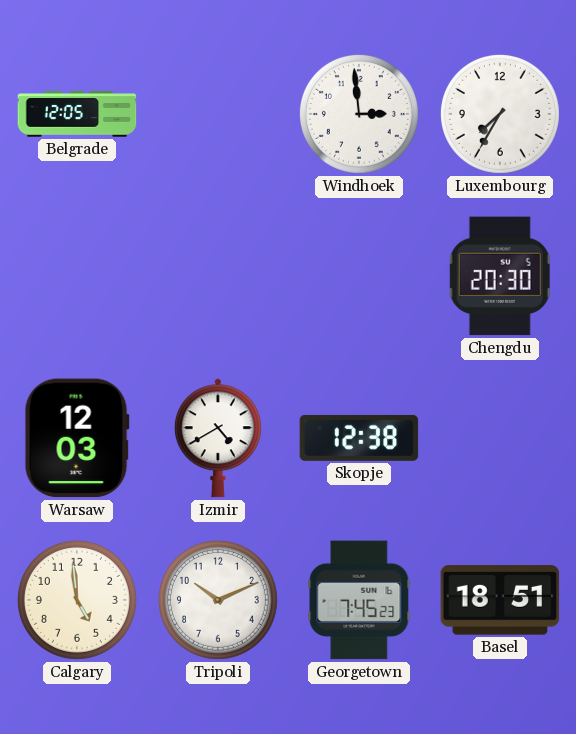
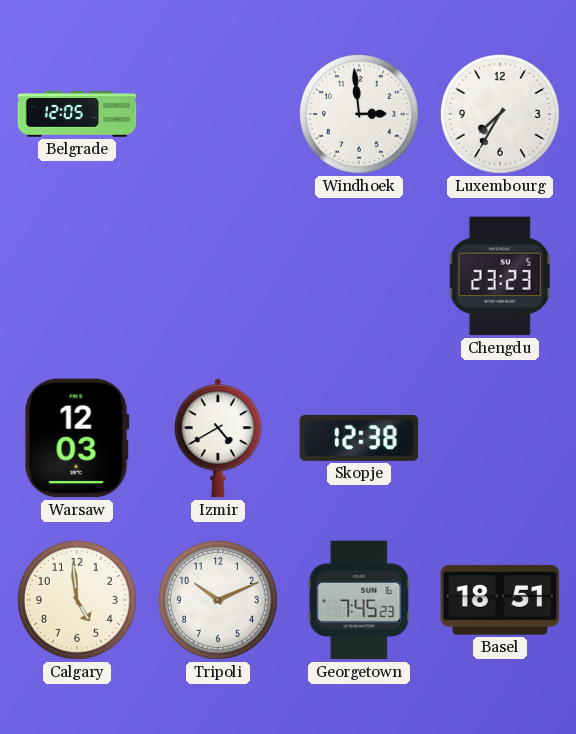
Chengdu: 20:30 -> 23:23 (500, 276)
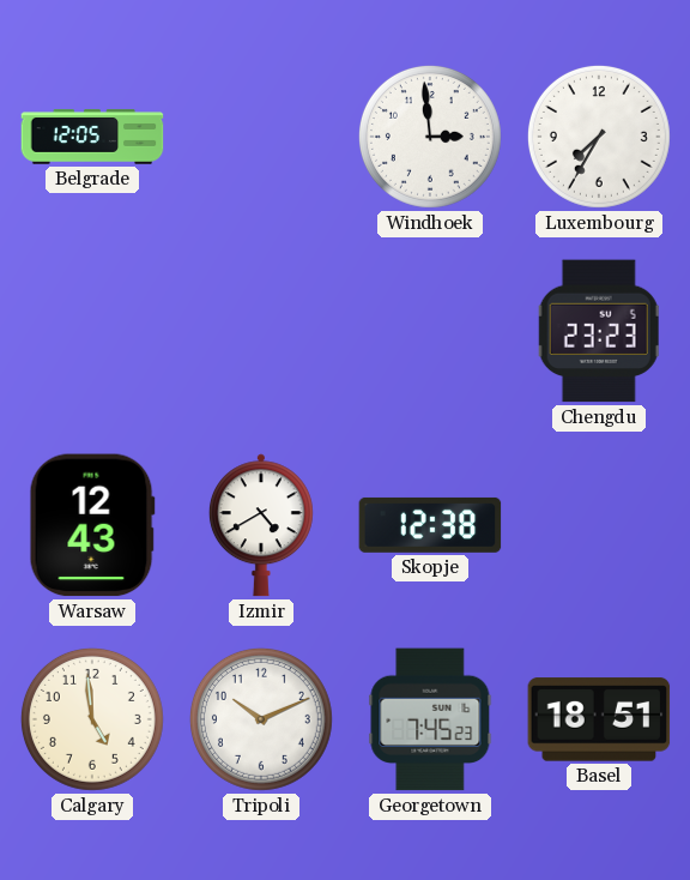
Warsaw: 12:03 -> 12:43 (92, 525)
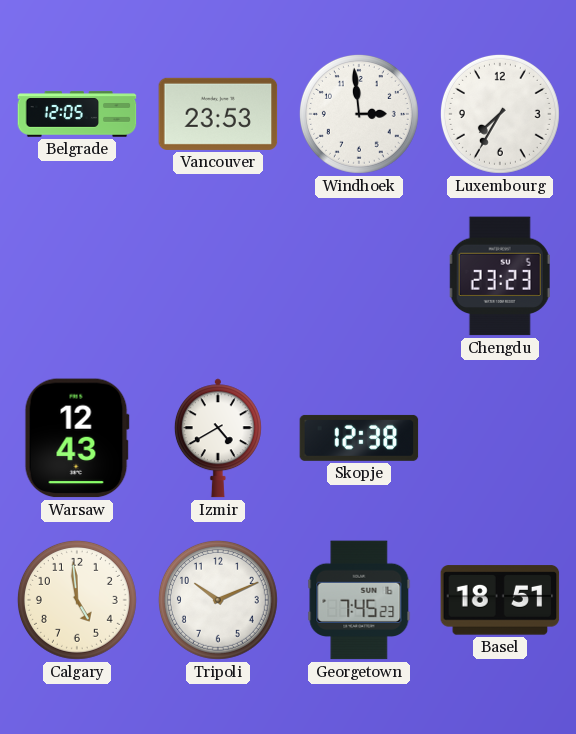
Vancouver: none -> 23:53 (218, 114)
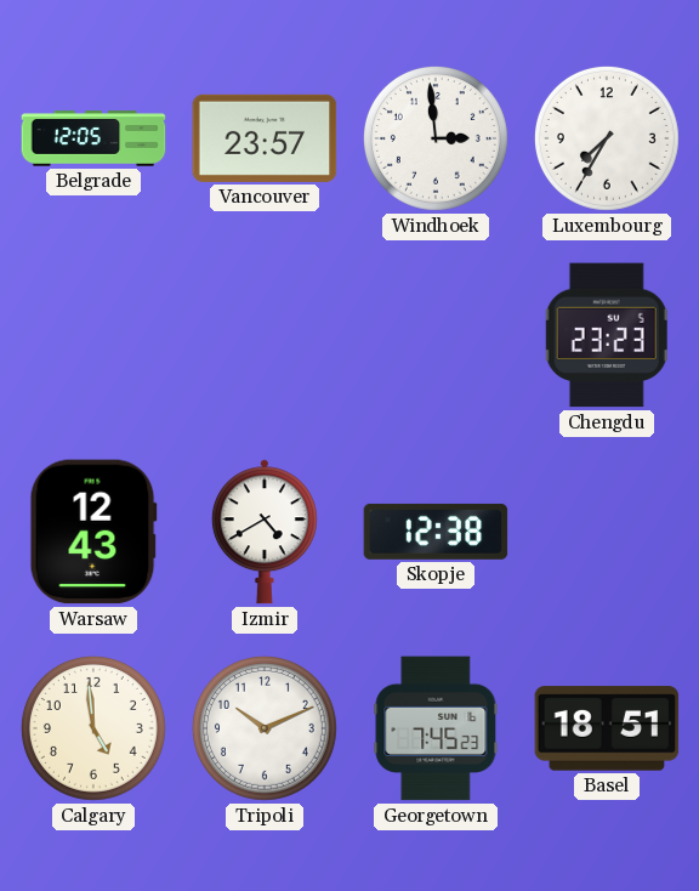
Vancouver: 23:53 -> 23:57 (265, 138)
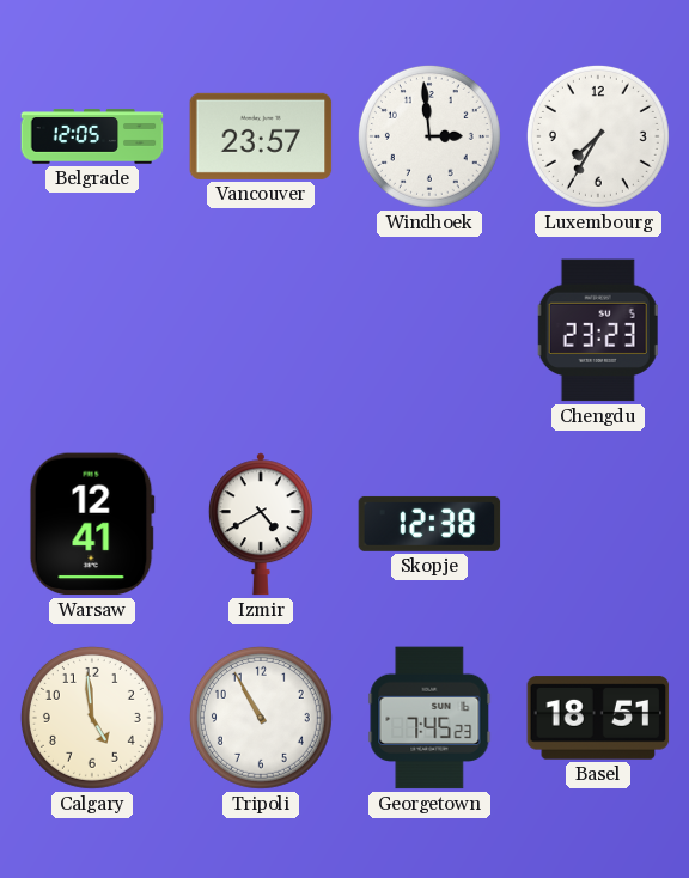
Warsaw: 12:43 -> 12:41 (92, 524)
Tripoli: 10:11 -> 10:55 (261, 718)
